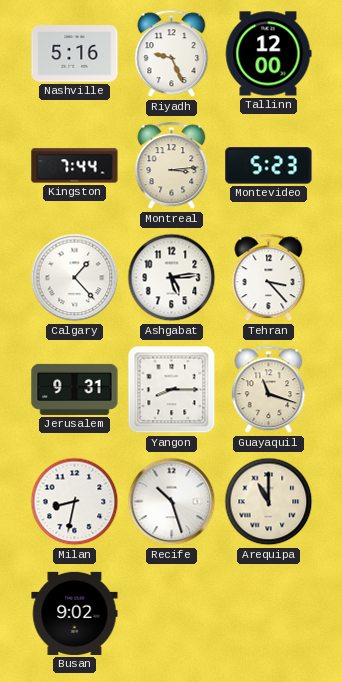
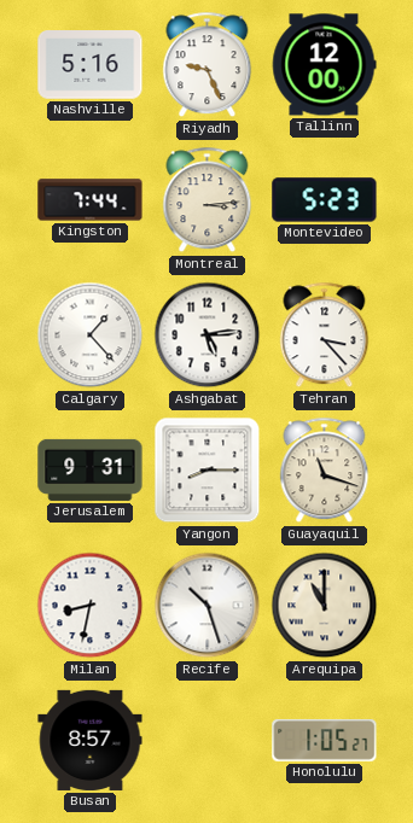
Busan: 9:02 -> 8:57 (91, 740)
Honolulu: none -> 1:05 (325, 740)
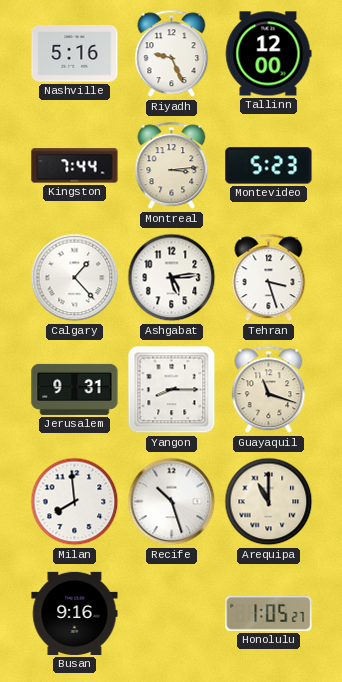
Tehran: 3:23 -> 3:27 (269, 278)
Milan: 8:32 -> 7:59 (75, 502)
Busan: 8:57 -> 9:16 (75, 613)
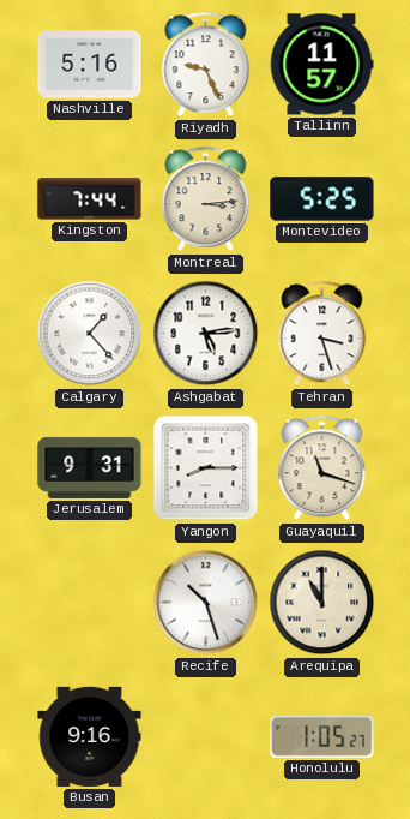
Tallinn: 12:00 -> 11:57 (321, 65)
Montevideo: 5:23 -> 5:25 (322, 199)
Milan: 7:59 -> none (75, 502)
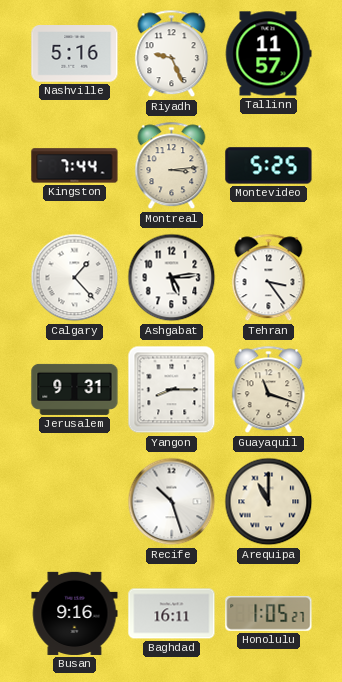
Tehran: 3:27 -> 3:24 (269, 278)
Baghdad: none -> 16:11 (172, 614)
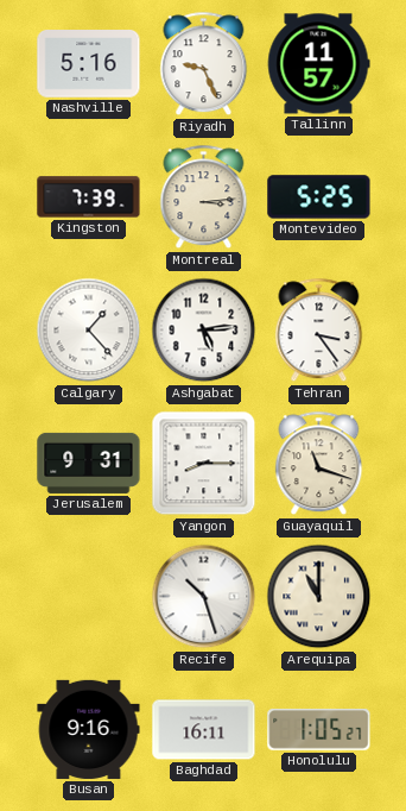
Kingston: 7:44 -> 7:39 (89, 197)
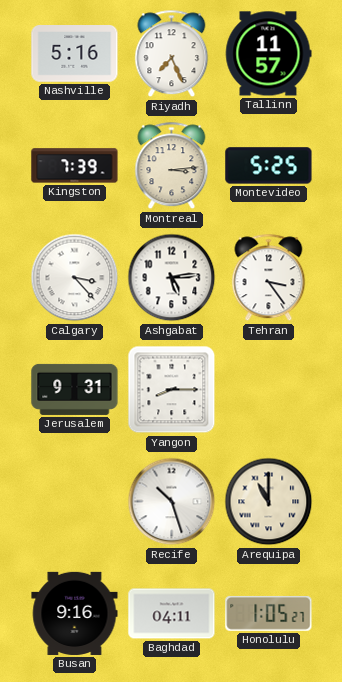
Riyadh: 9:26 -> 7:26 (172, 54)
Calgary: 1:23 -> 3:23 (75, 278)
Guayaquil: 11:18 -> none (319, 464)
Baghdad: 16:11 -> 04:11 (172, 614)
